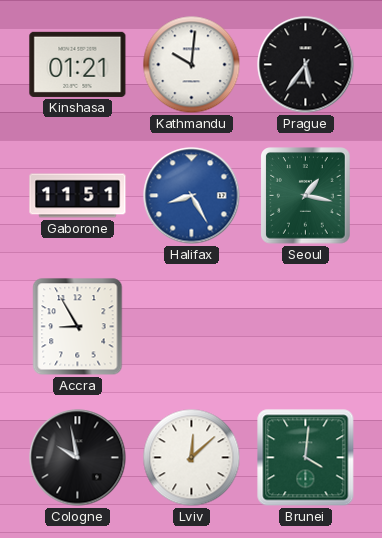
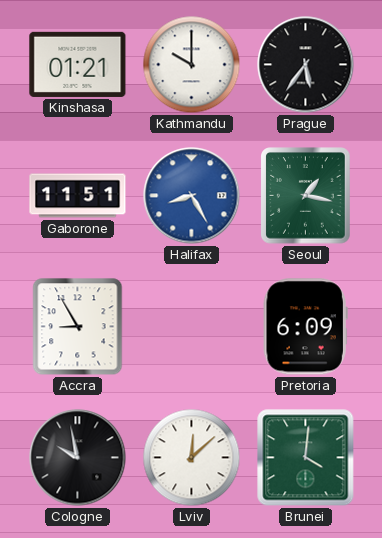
Kathmandu: 10:01 -> 10:00 (192, 65)
Pretoria: none -> 6:09 (305, 327)
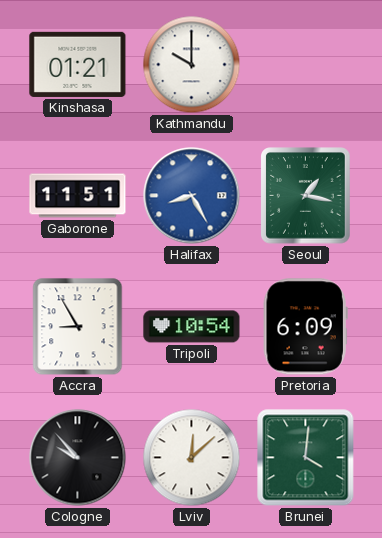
Prague: 5:36 -> none (306, 65)
Tripoli: none -> 10:54 (192, 327)
Cologne: 9:58 -> 9:53 (78, 458)
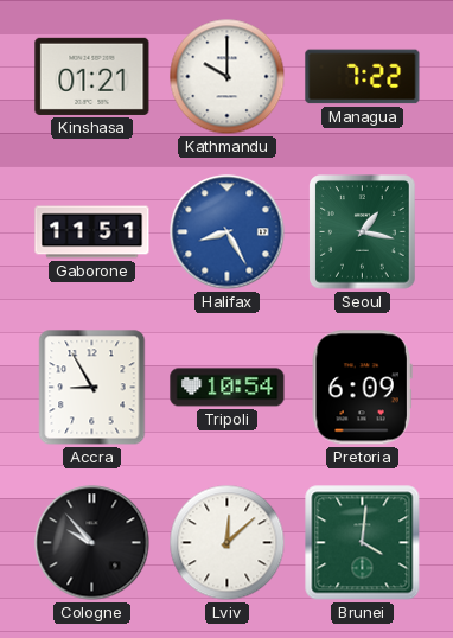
Managua: none -> 7:22 (363, 77)
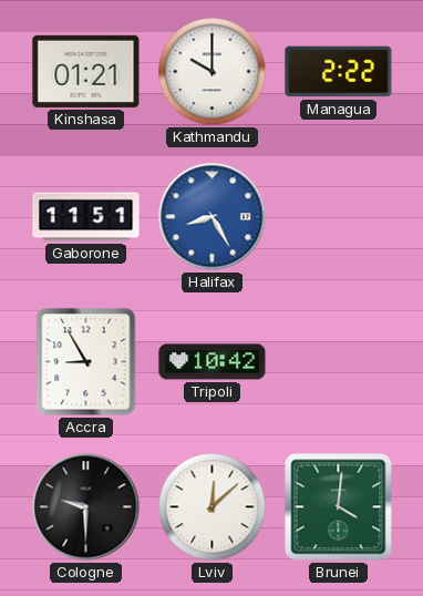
Managua: 7:22 -> 2:22 (339, 72)
Seoul: 1:17 -> none (363, 232)
Tripoli: 10:54 -> 10:42 (213, 362)
Pretoria: 6:09 -> none (362, 388)
Cologne: 9:53 -> 9:30 (86, 507)
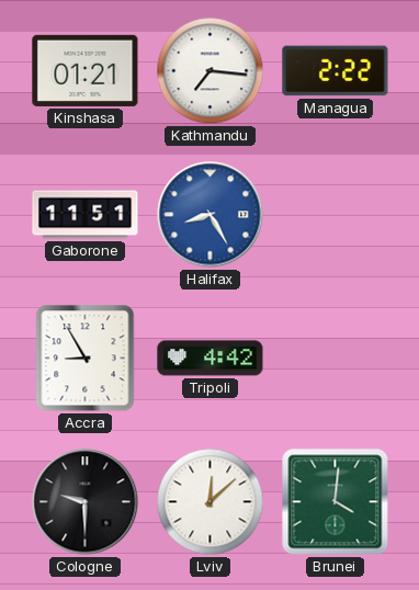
Kathmandu: 10:00 -> 7:16 (211, 71)
Tripoli: 10:42 -> 4:42 (211, 359)
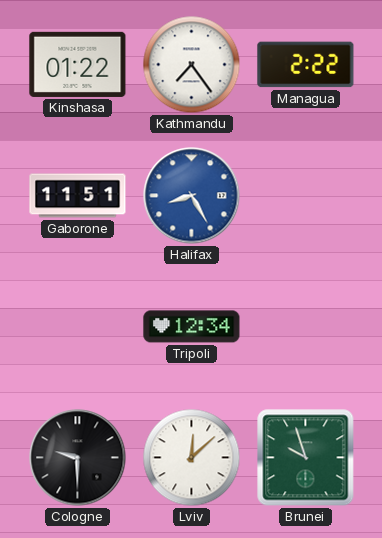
Kinshasa: 01:21 -> 01:22 (78, 64)
Kathmandu: 7:16 -> 7:24 (192, 65)
Accra: 8:55 -> none (86, 359)
Tripoli: 4:42 -> 12:34 (192, 327)
Brunei: 4:01 -> 9:57 (306, 458)
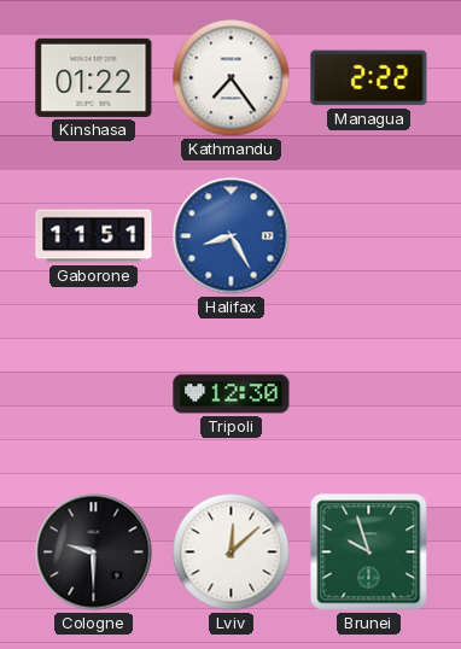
Tripoli: 12:34 -> 12:30 (232, 394)
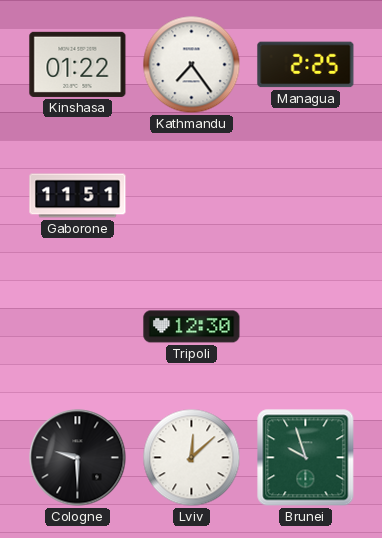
Managua: 2:22 -> 2:25 (306, 65)
Halifax: 8:25 -> none (232, 236)
